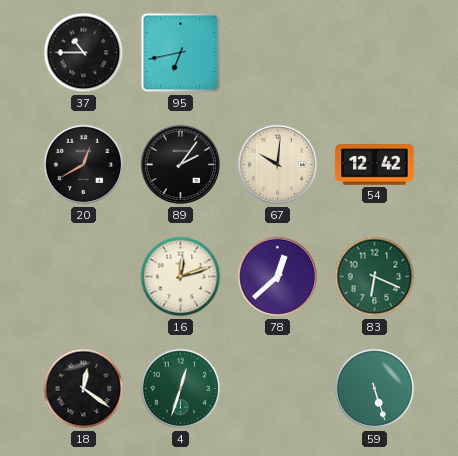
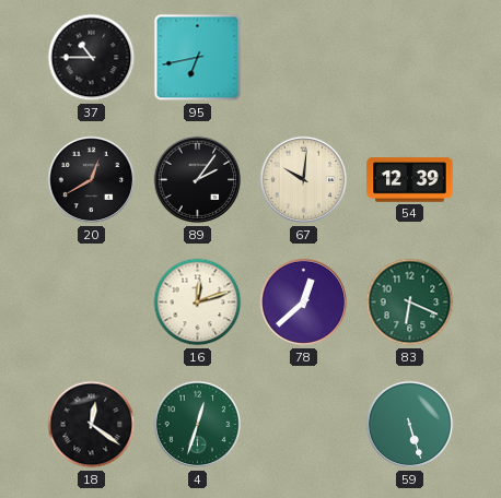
54: 12:42 -> 12:39 (410, 180)
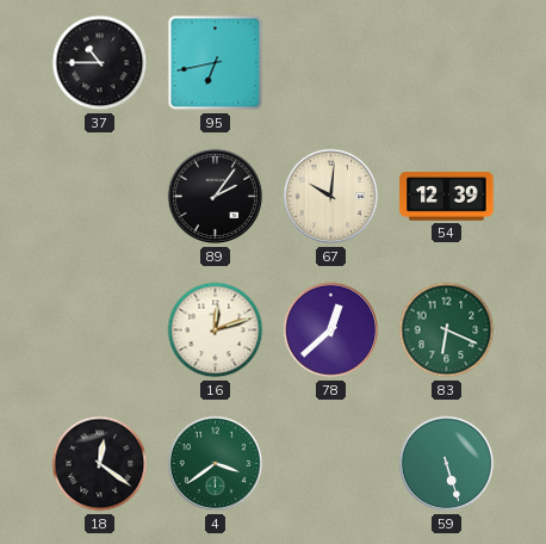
20: 12:40 -> none (92, 180)
4: 12:33 -> 3:39 (216, 464)
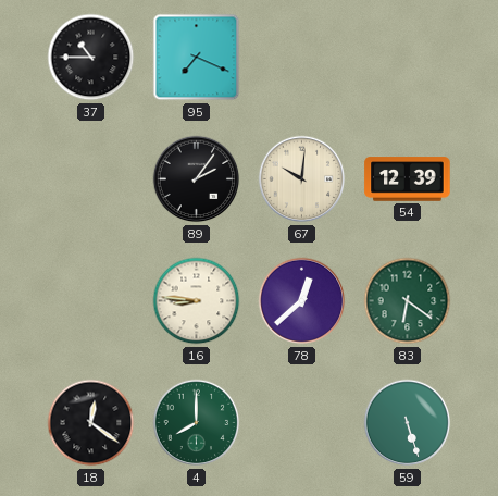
95: 6:43 -> 7:19 (197, 58)
16: 12:12 -> 8:46 (197, 301)
83: 6:19 -> 6:21 (408, 301)
4: 3:39 -> 8:00 (197, 423)
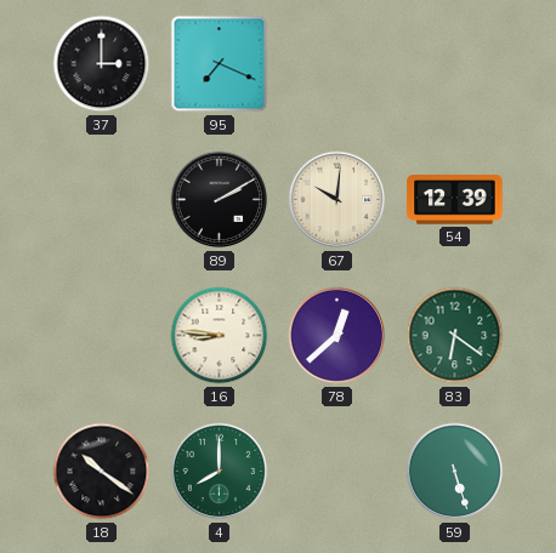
37: 10:45 -> 3:00 (102, 64)
89: 2:06 -> 2:10 (220, 200)
18: 12:21 -> 10:21 (102, 472)
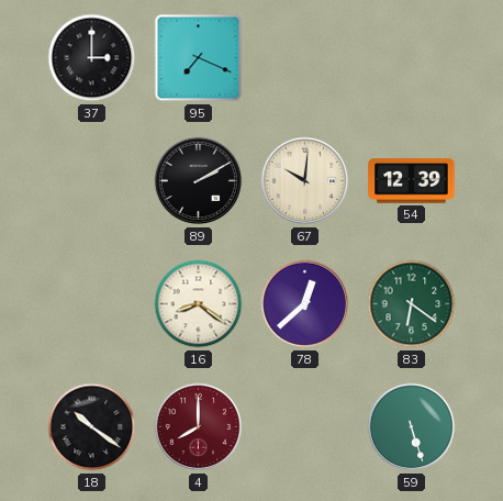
16: 8:46 -> 8:21 (199, 304)
4 dial: green -> burgundy (199, 427)
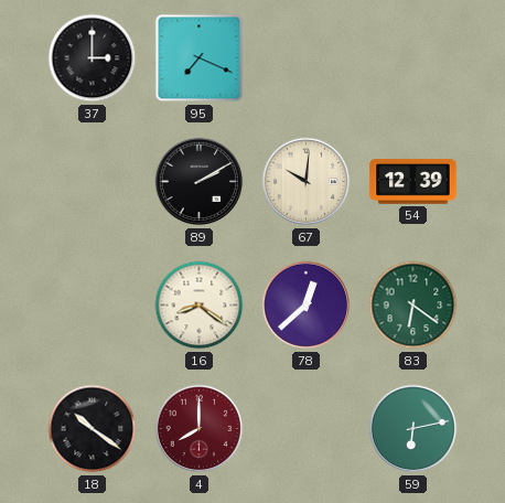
59: 5:27 -> 6:13 (413, 429)
